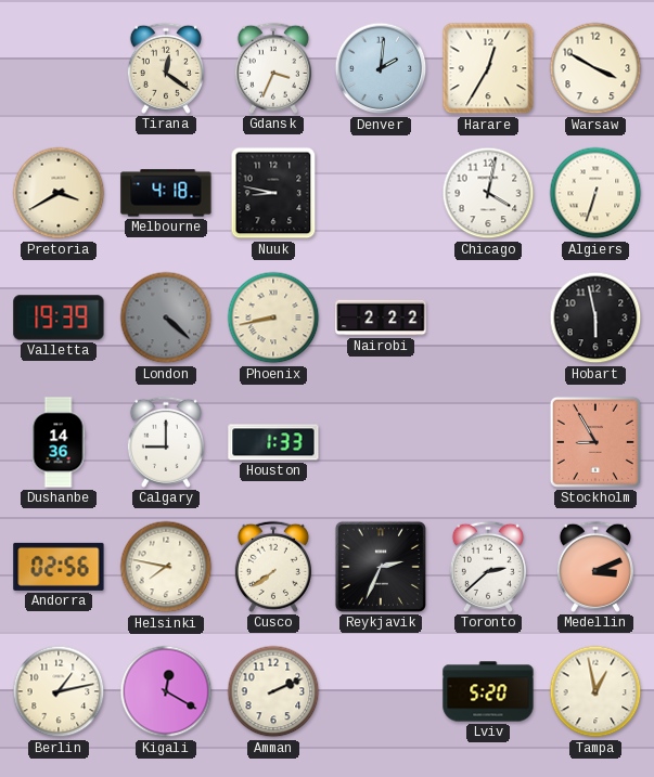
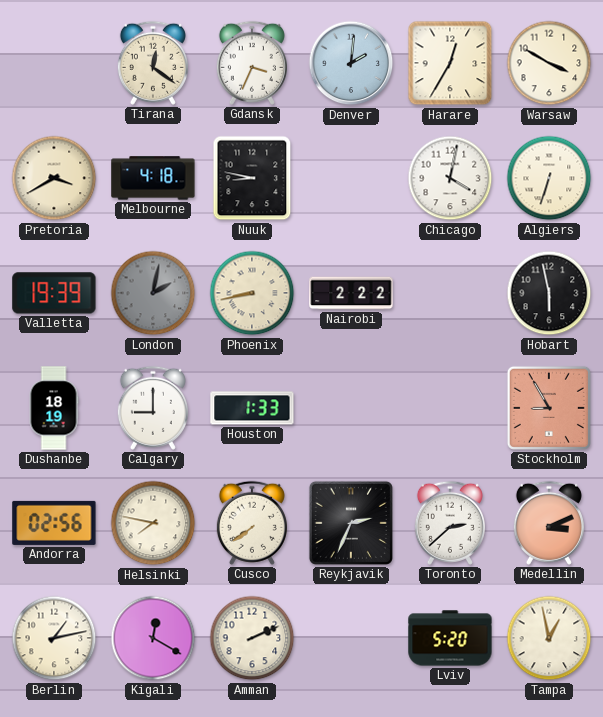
London: 4:22 -> 2:02 (153, 293)
Dushanbe: 14:36 -> 18:19 (54, 408)
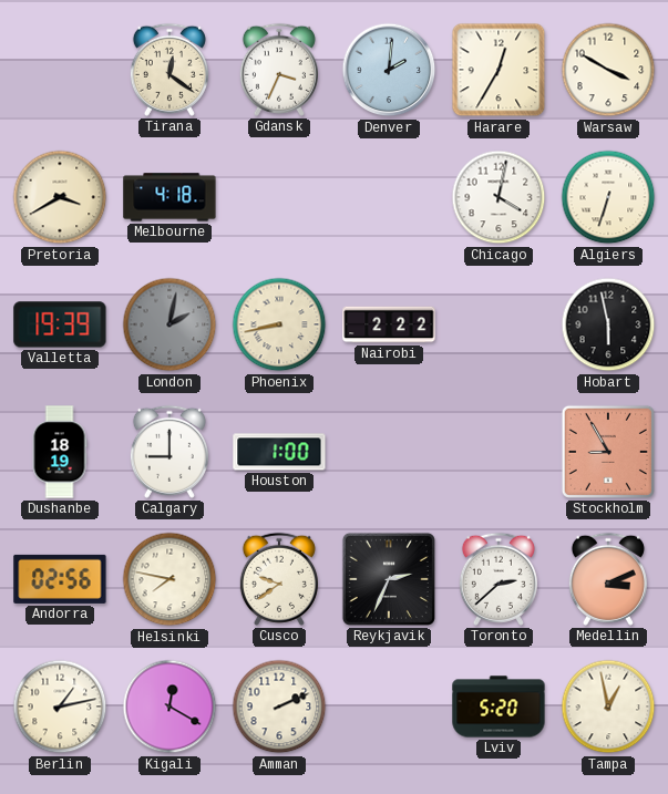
Nuuk: 8:47 -> none (252, 178)
Houston: 1:33 -> 1:00 (279, 452)
Cusco: 7:39 -> 9:39 (279, 579)
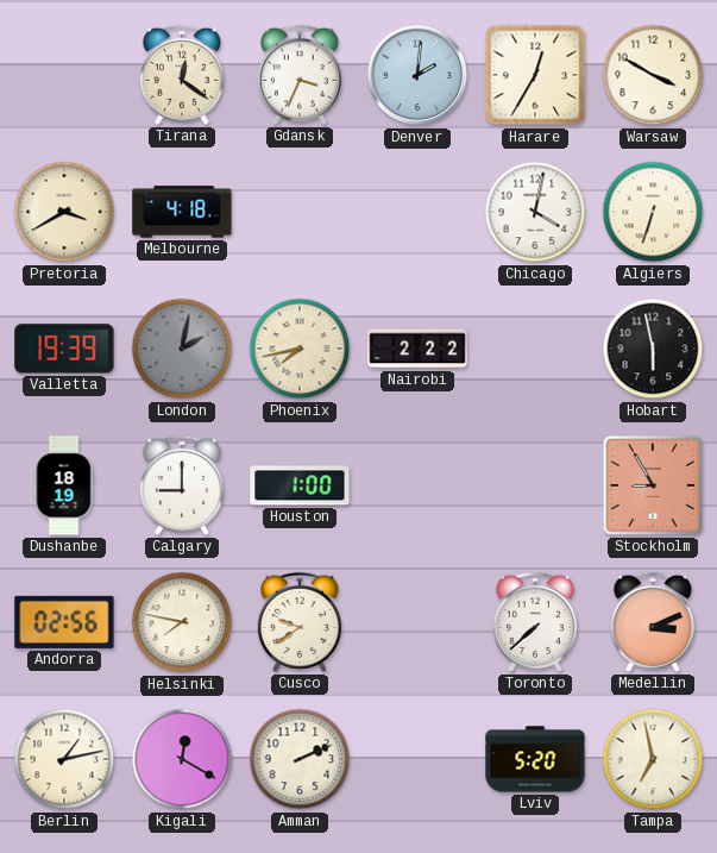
Phoenix: 8:43 -> 7:43 (300, 349)
Reykjavik: 2:34 -> none (389, 579)
Toronto: 2:38 -> 7:38 (535, 622)
Tampa: 12:58 -> 6:58 (653, 759)
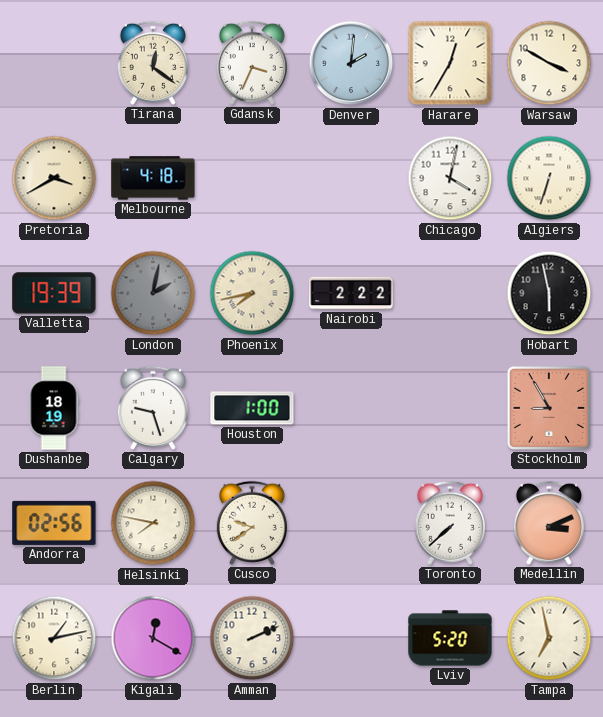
Calgary: 9:00 -> 9:27 (153, 408)
